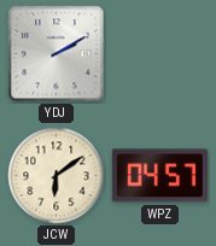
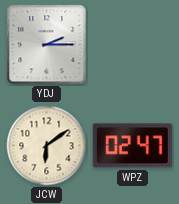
YDJ: 2:10 -> 2:15 (47, 45)
WPZ: 04:57 -> 02:47 (132, 146)
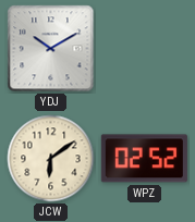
YDJ: 2:15 -> 10:10 (51, 49)
WPZ: 02:47 -> 02:52 (144, 159)
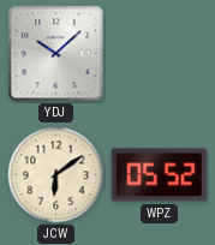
YDJ: 10:10 -> 10:08 (56, 54)
WPZ: 02:52 -> 05:52 (159, 175)
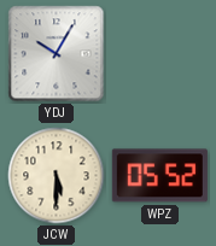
YDJ: 10:08 -> 10:05 (57, 54)
JCW: 6:09 -> 5:30 (57, 176)
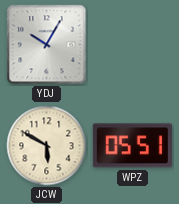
JCW: 5:30 -> 5:50 (47, 146)
WPZ: 05:52 -> 05:51 (132, 146)
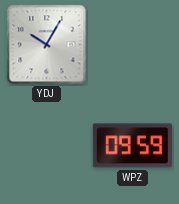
JCW: 5:50 -> none (47, 146)
WPZ: 05:51 -> 09:59 (132, 146)
